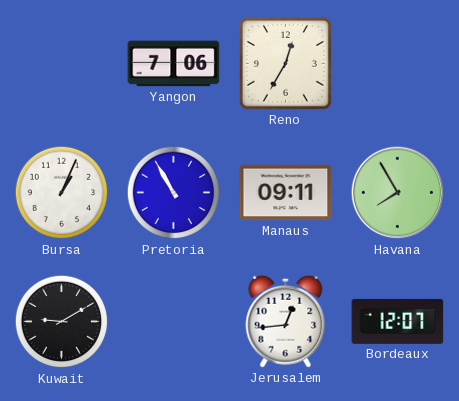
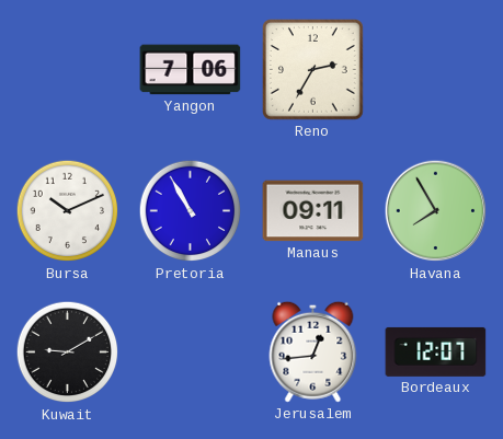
Reno: 12:35 -> 2:35 (313, 70)
Bursa: 1:04 -> 10:11 (68, 211)
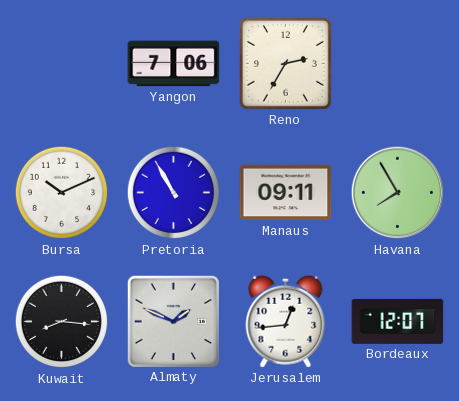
Kuwait: 9:10 -> 8:16 (62, 322)
Almaty: none -> 1:49 (173, 321)
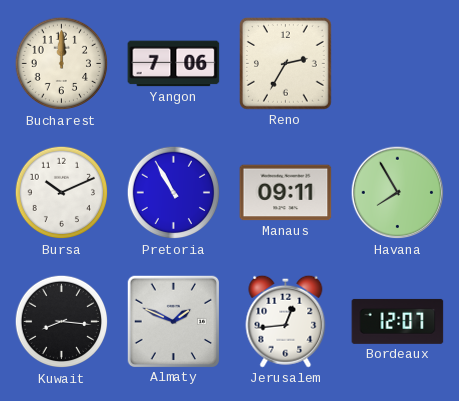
Bucharest: none -> 12:00 (62, 64)
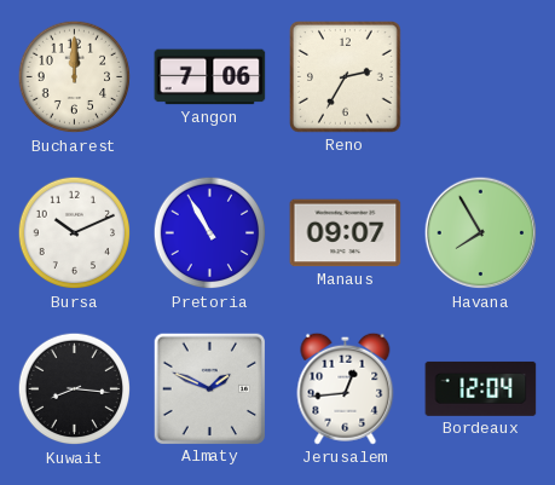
Manaus: 09:11 -> 09:07 (346, 233)
Bordeaux: 12:07 -> 12:04 (481, 388)
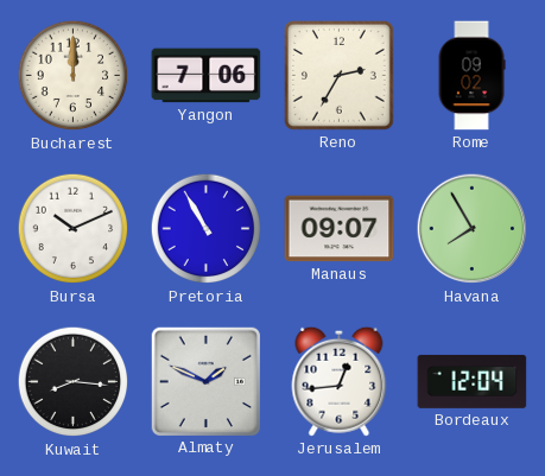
Rome: none -> 09:02 (471, 76)
